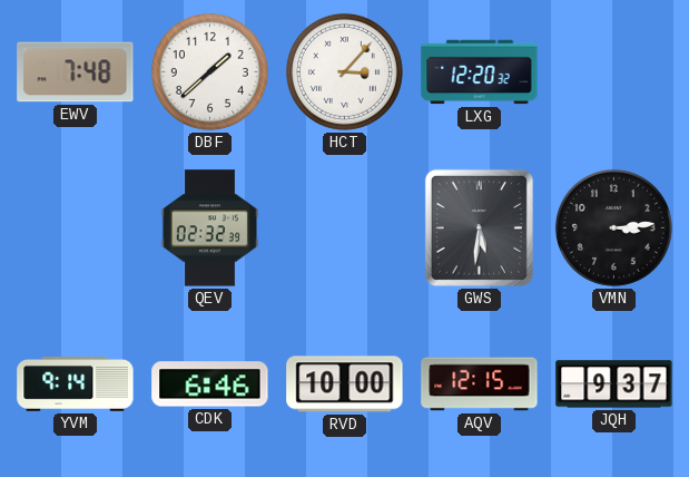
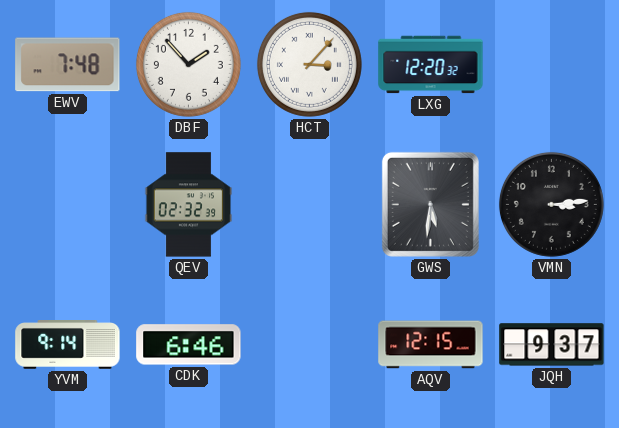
DBF: 1:38 -> 1:53 (188, 64)
RVD: 10:00 -> none (345, 384)
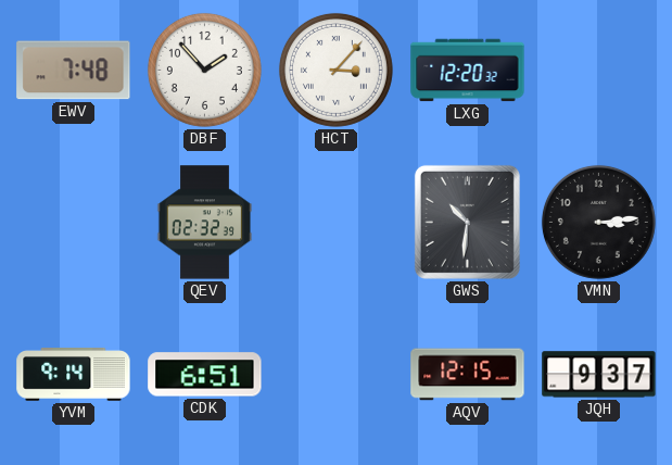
GWS: 5:31 -> 10:31 (467, 222)
CDK: 6:46 -> 6:51 (205, 375)
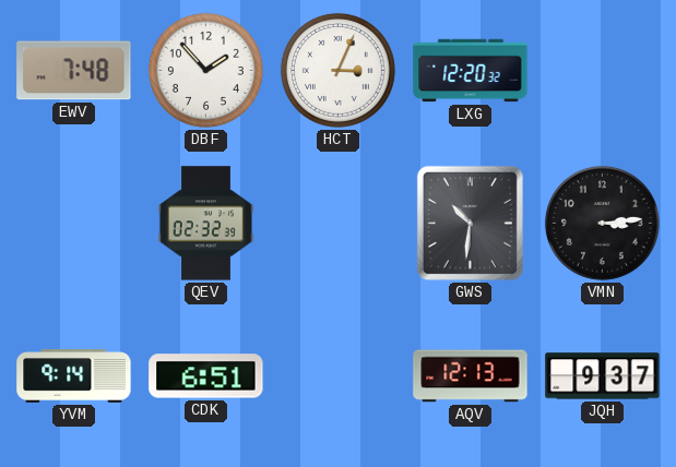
HCT: 3:07 -> 3:04 (337, 70)
AQV: 12:15 -> 12:13 (471, 376)
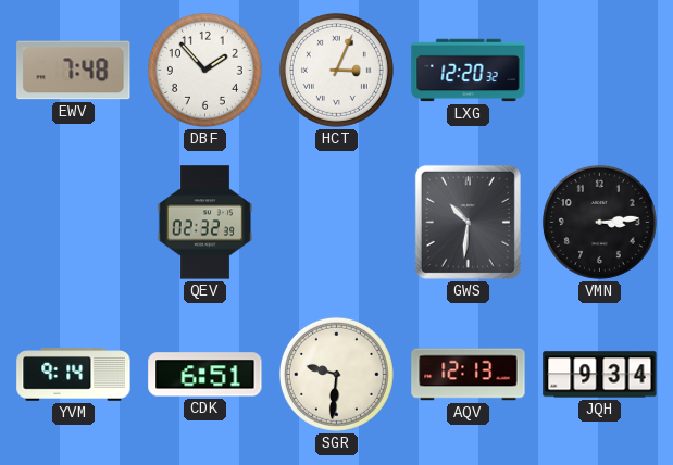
SGR: none -> 9:31 (336, 374)
JQH: 9:37 -> 9:34 (600, 375)
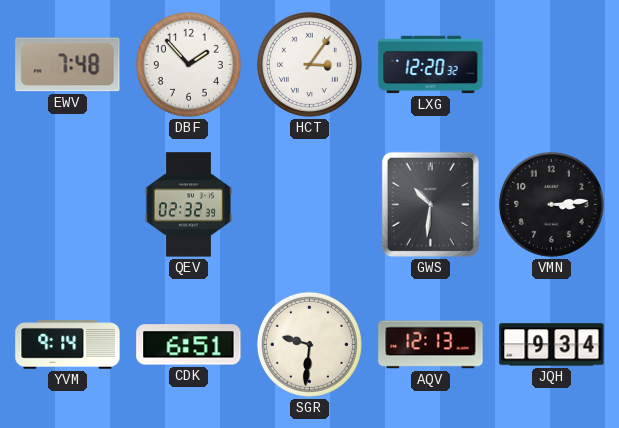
HCT: 3:04 -> 3:06 (309, 64)
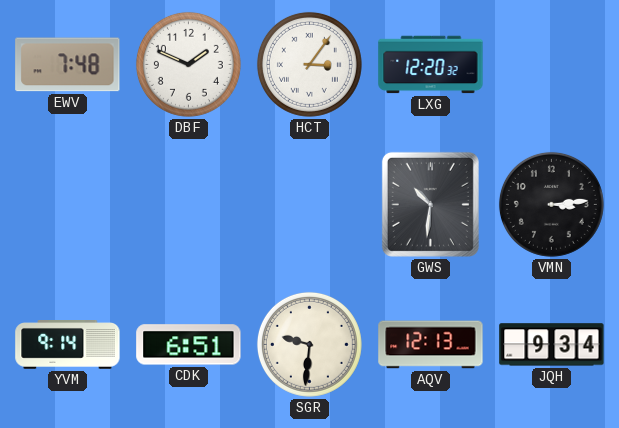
DBF: 1:53 -> 1:49 (188, 64)
QEV: 02:32 -> none (189, 205)
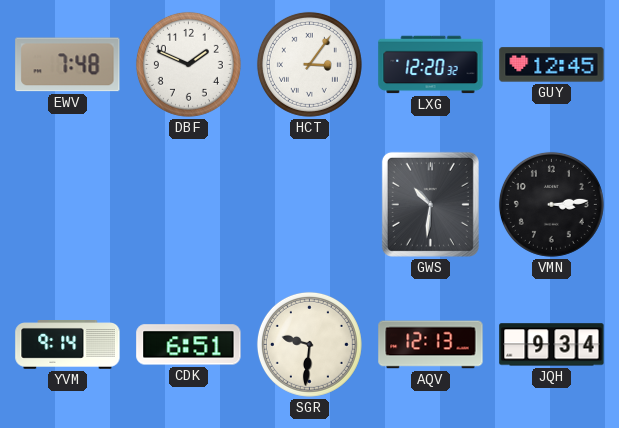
GUY: none -> 12:45 (552, 65)
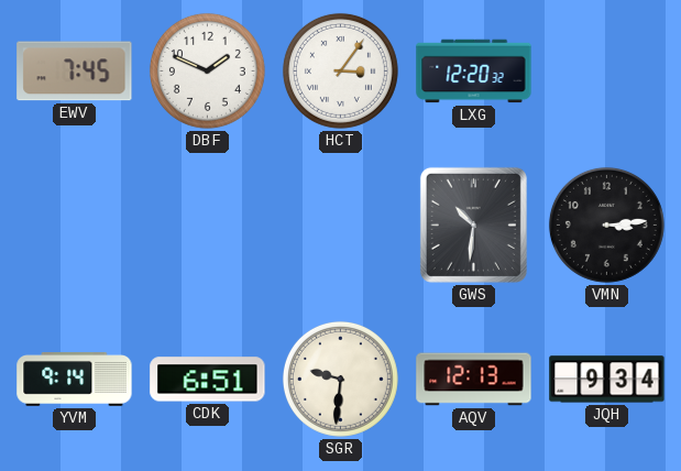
EWV: 7:48 -> 7:45 (75, 72)
GUY: 12:45 -> none (552, 65)
